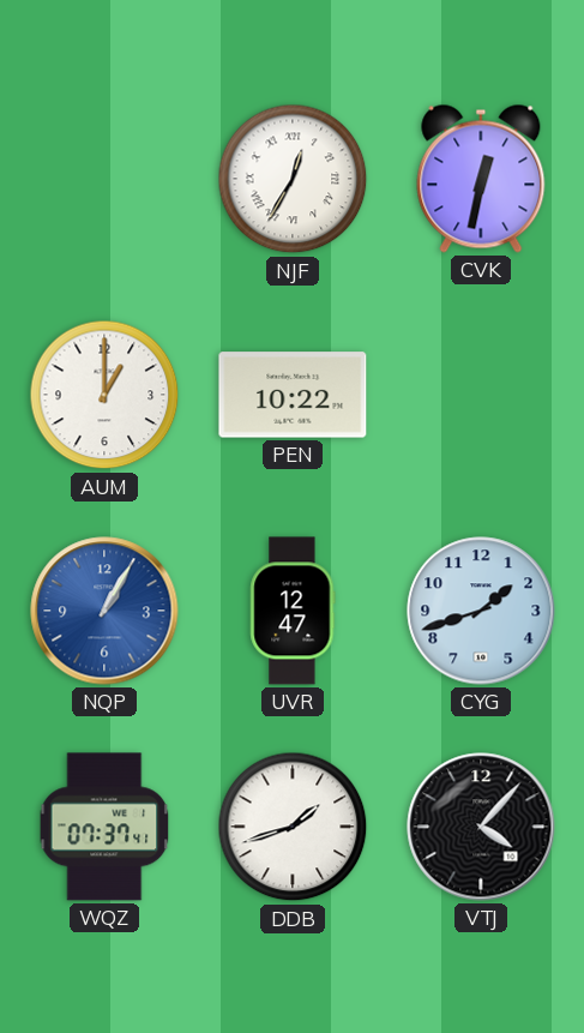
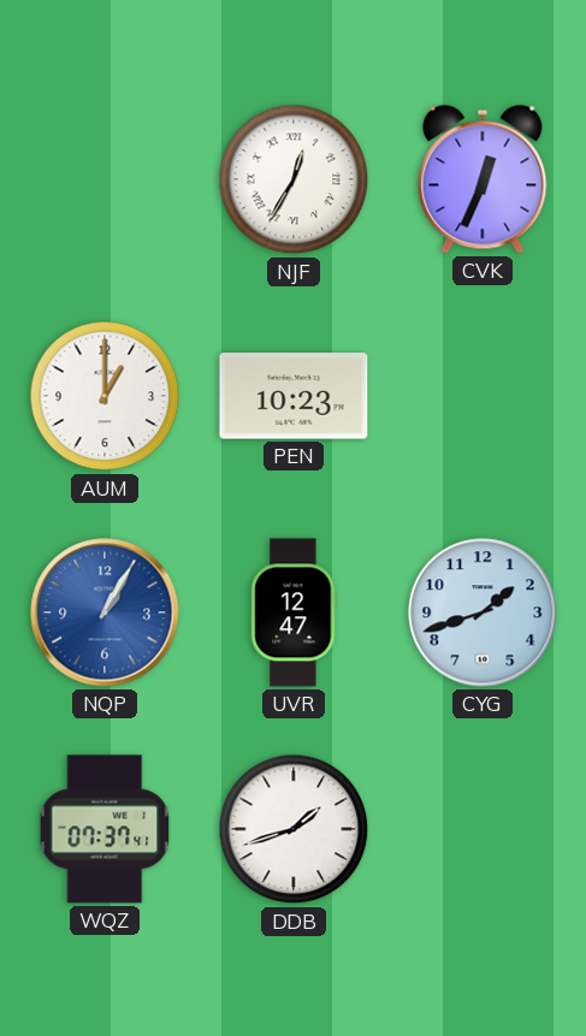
CVK: 12:32 -> 12:34 (483, 179)
PEN: 10:22 -> 10:23 (294, 396)
VTJ: 4:07 -> none (481, 827)
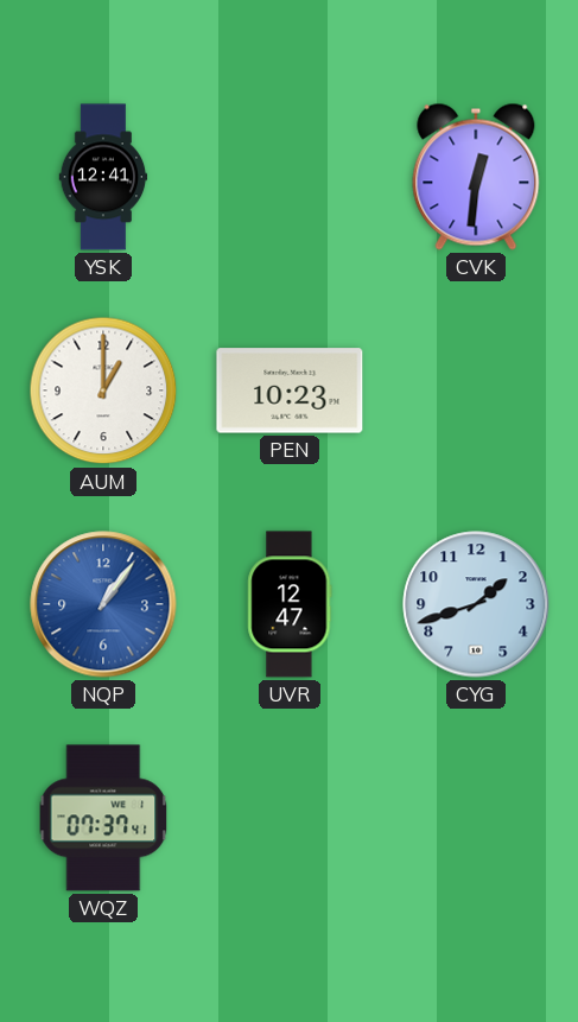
YSK: none -> 12:41 (103, 177)
NJF: 12:35 -> none (294, 179)
CVK: 12:34 -> 12:31 (476, 177)
NQP: 1:05 -> 1:06 (103, 604)
DDB: 1:42 -> none (294, 829)
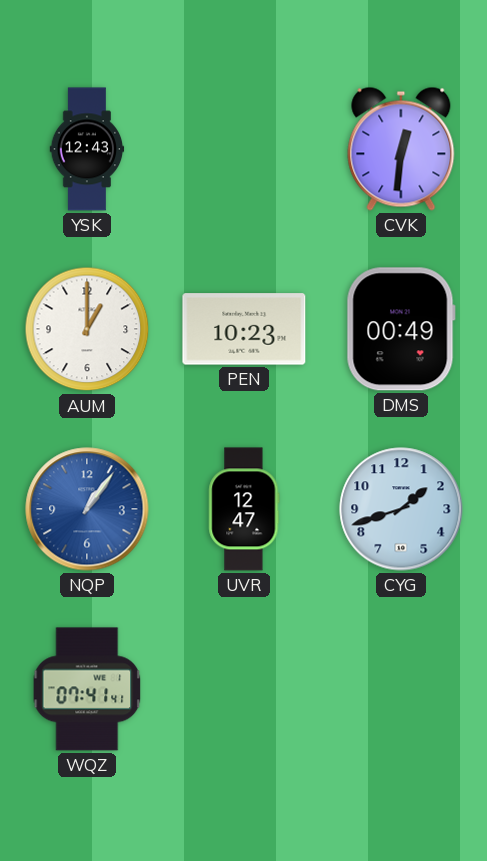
YSK: 12:41 -> 12:43 (87, 149)
DMS: none -> 00:49 (401, 329)
WQZ: 07:37 -> 07:41 (87, 689)
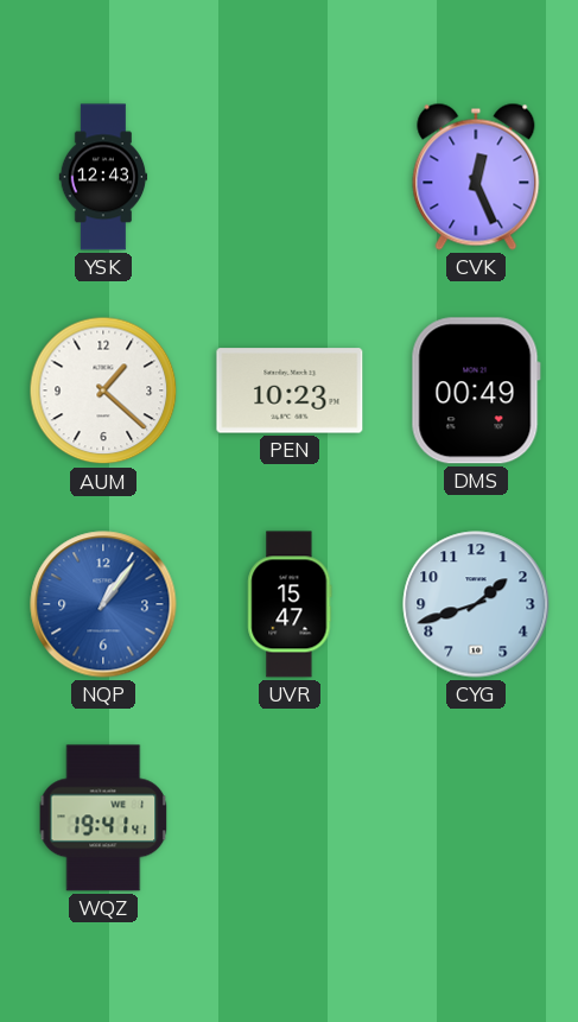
CVK: 12:31 -> 12:26 (476, 177)
AUM: 1:00 -> 1:22 (103, 391)
UVR: 12:47 -> 15:47 (290, 604)
WQZ: 07:41 -> 19:41 (103, 818)
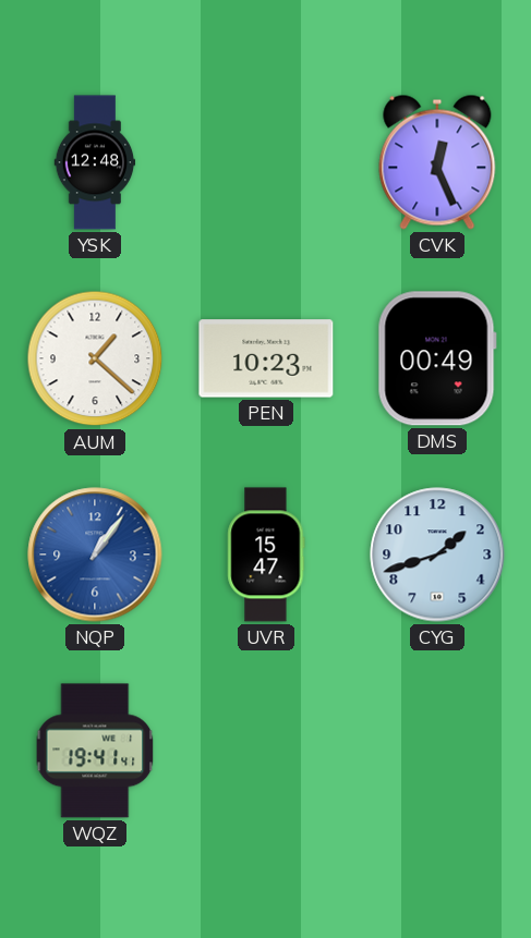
YSK: 12:43 -> 12:48 (95, 162)
